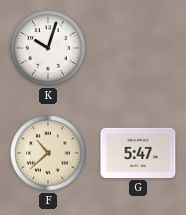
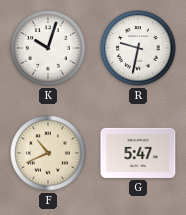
R: none -> 9:32 (138, 48)
F: 10:38 -> 10:41 (48, 153)
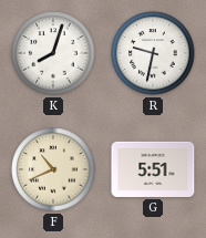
K: 10:03 -> 8:03 (53, 53)
G: 5:47 -> 5:51 (153, 169)
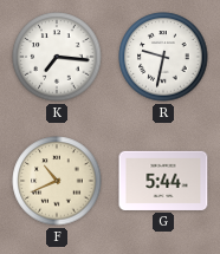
K: 8:03 -> 7:16 (57, 57)
G: 5:51 -> 5:44 (163, 181)
